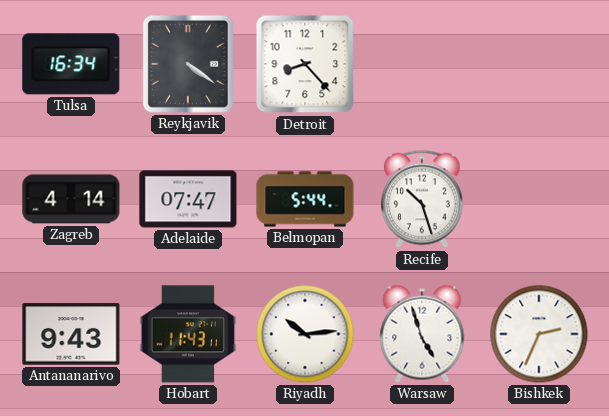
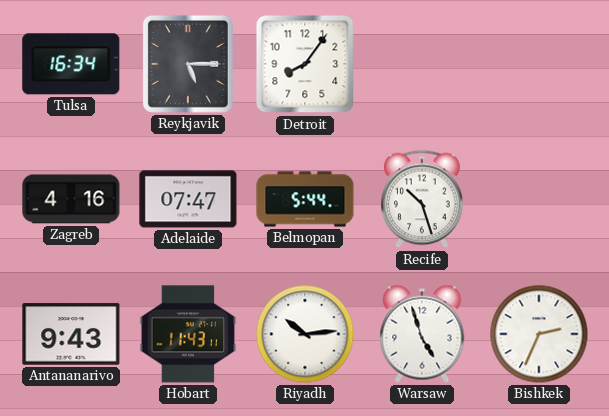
Reykjavik: 4:21 -> 5:15 (188, 64)
Detroit: 8:23 -> 8:06 (305, 64)
Zagreb: 4:14 -> 4:16 (71, 199)
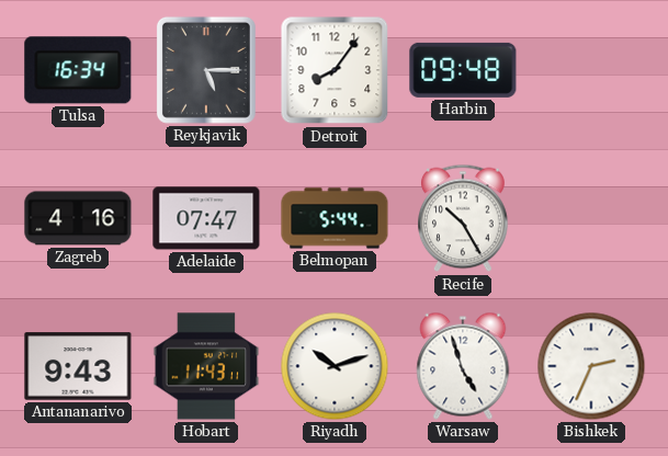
Harbin: none -> 09:48 (463, 70)
Recife: 10:27 -> 10:25 (464, 218)
Riyadh: 10:14 -> 10:12 (335, 366)
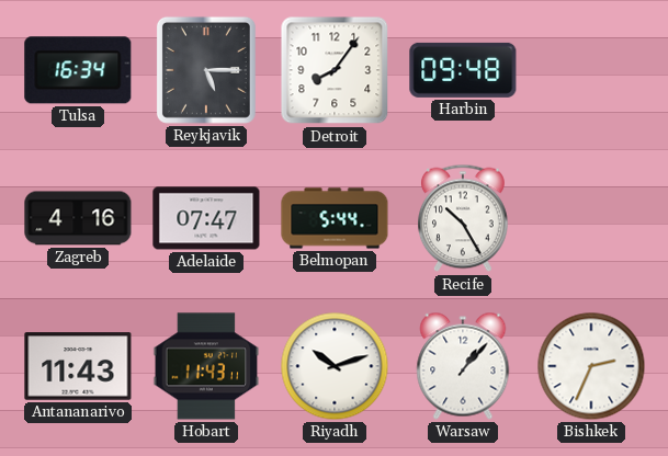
Antananarivo: 9:43 -> 11:43 (78, 366)
Warsaw: 4:57 -> 1:07 (463, 366)
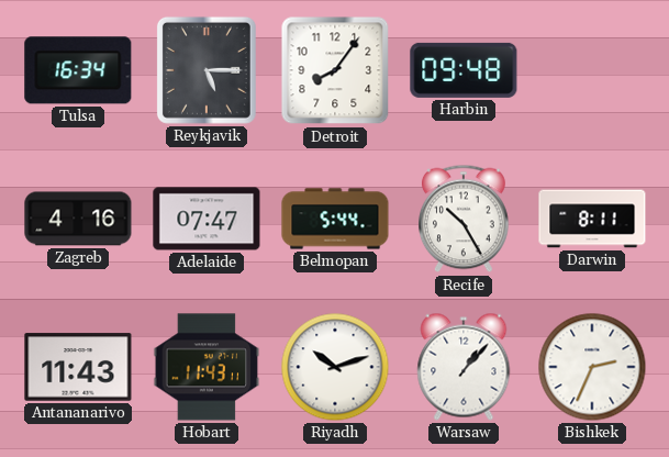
Darwin: none -> 8:11 (592, 219)
